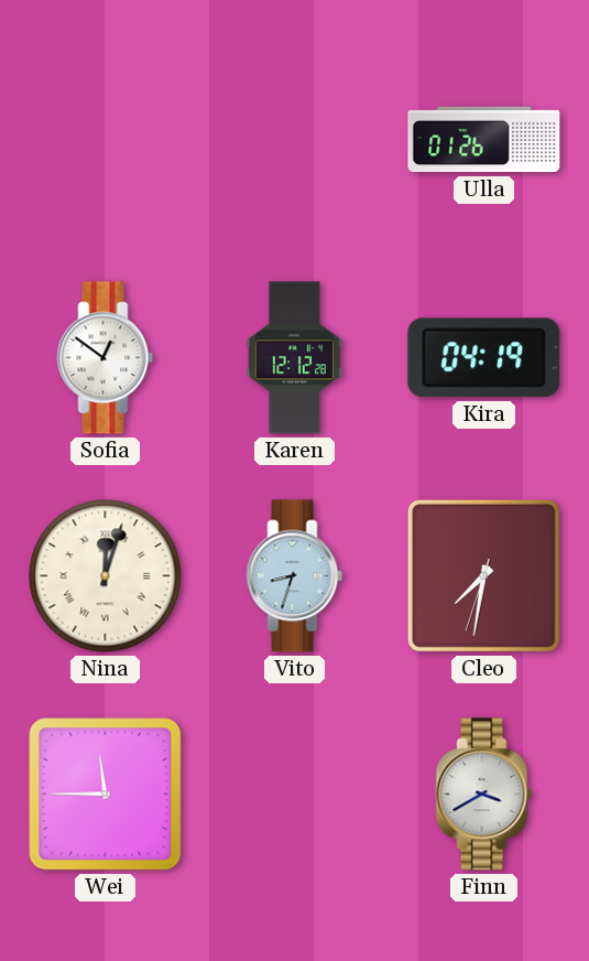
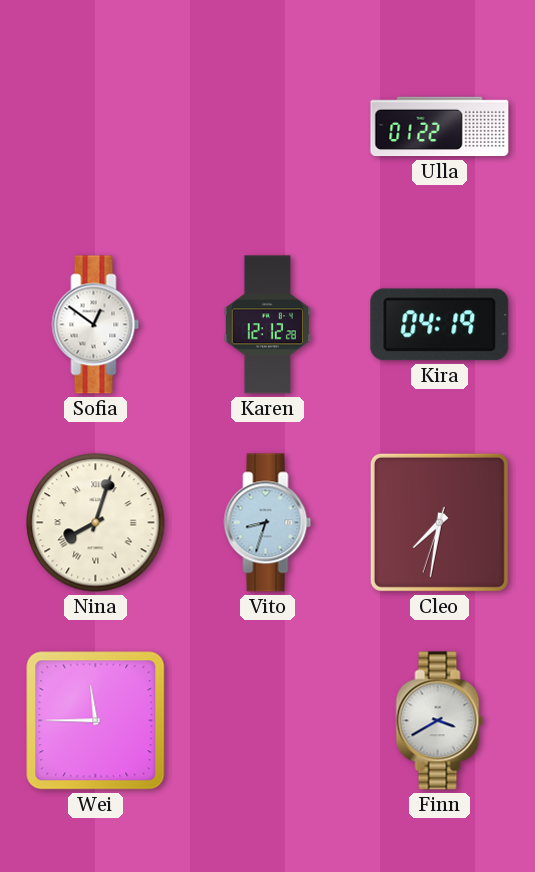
Ulla: 01:26 -> 01:22 (440, 127)
Nina: 12:03 -> 8:03 (96, 523)
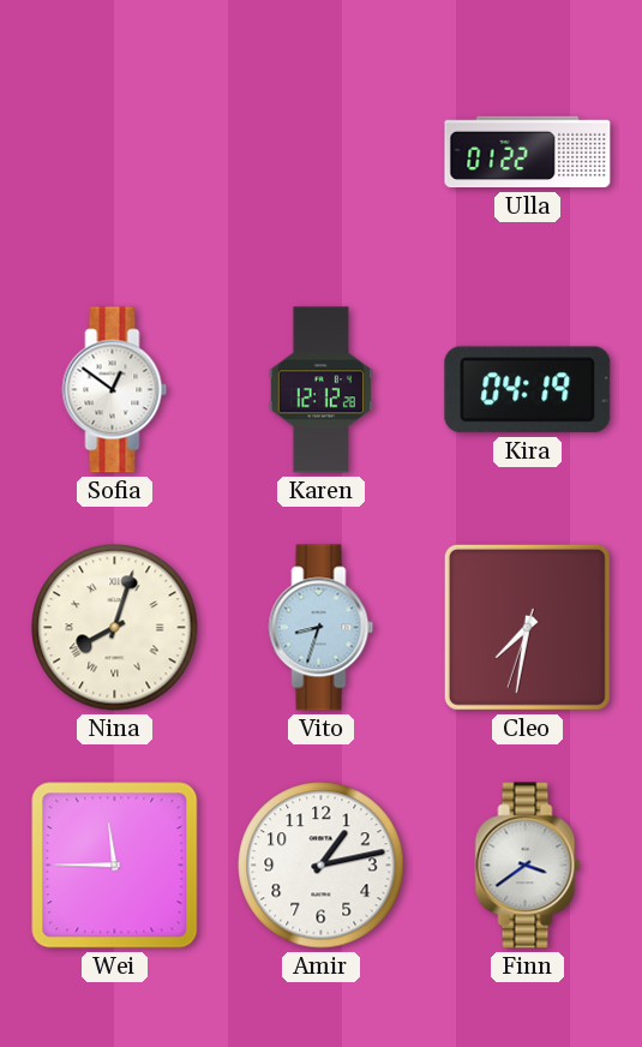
Amir: none -> 1:13 (322, 866)
Finn: 3:40 -> 3:39 (528, 866)
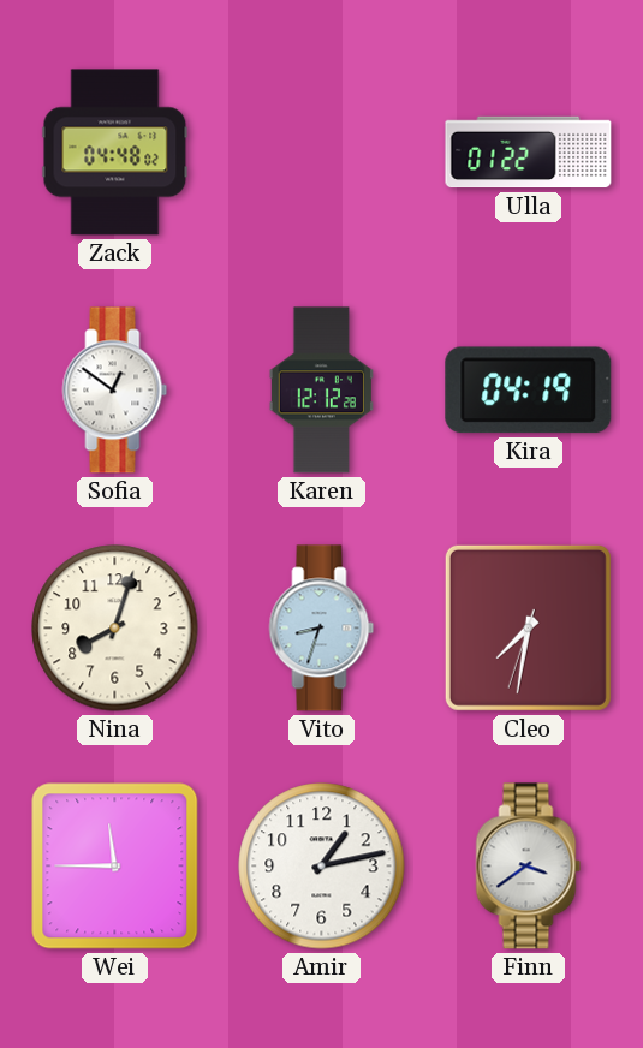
Zack: none -> 04:48 (115, 153)
Nina numerals: Roman -> Arabic (115, 629)
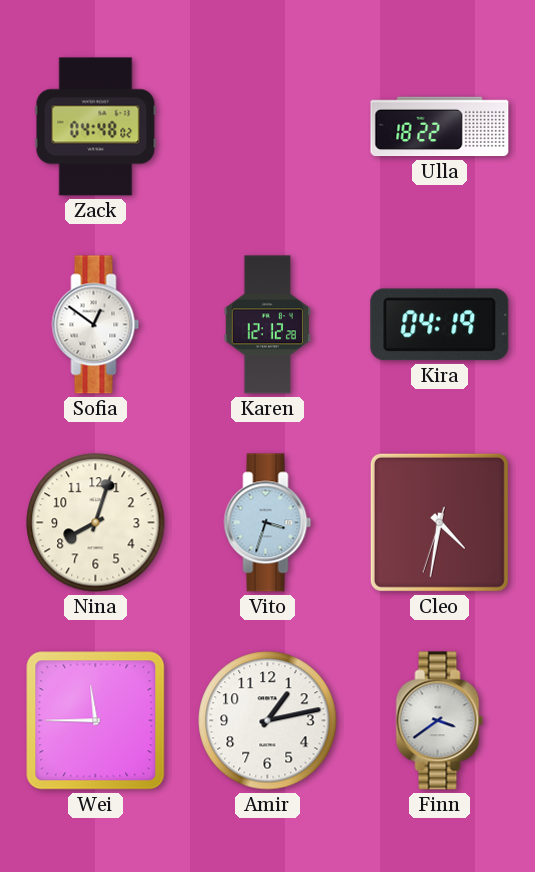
Ulla: 01:22 -> 18:22 (440, 127)
Vito: 8:33 -> 3:33 (268, 523)
Cleo: 7:31 -> 4:31 (439, 522)
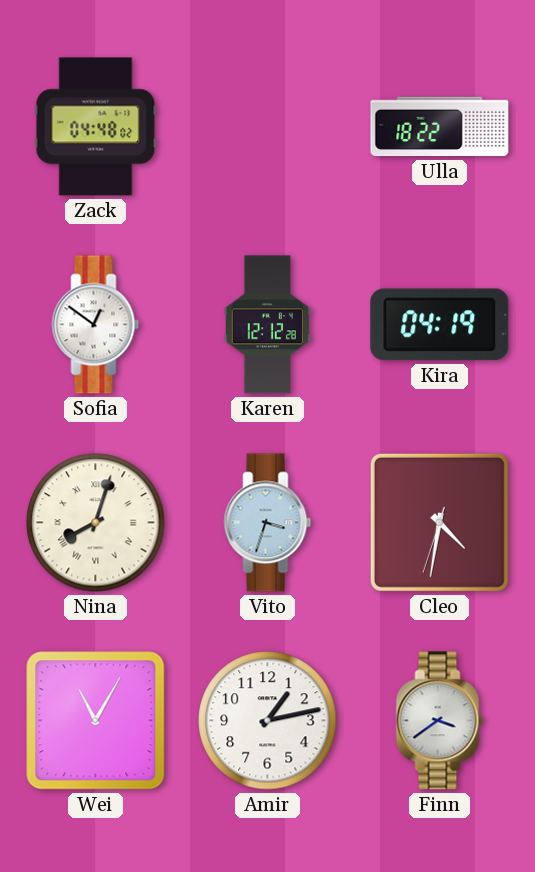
Nina numerals: Arabic -> Roman (96, 523)
Wei: 11:45 -> 11:05 (96, 721)
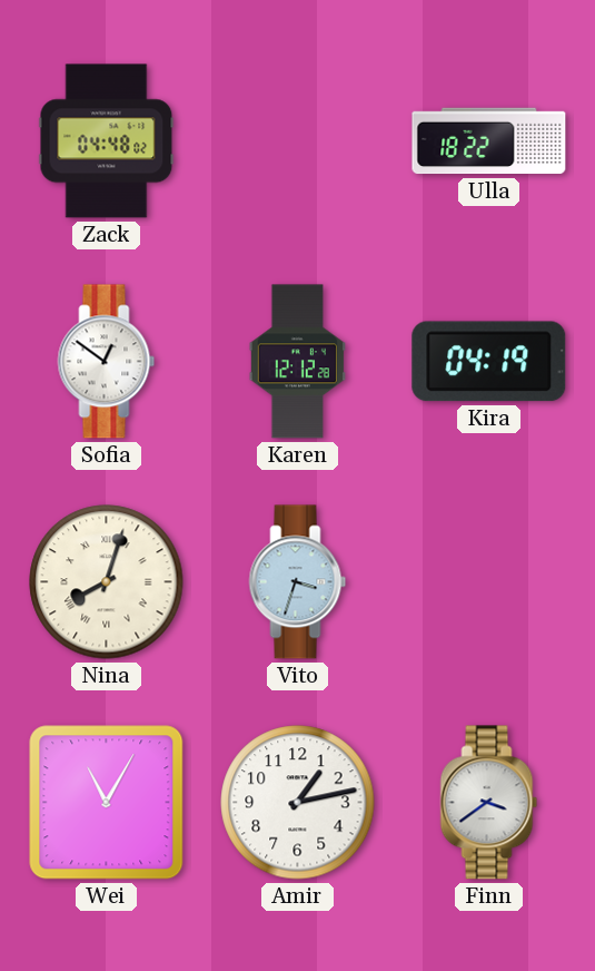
Cleo: 4:31 -> none (439, 522)
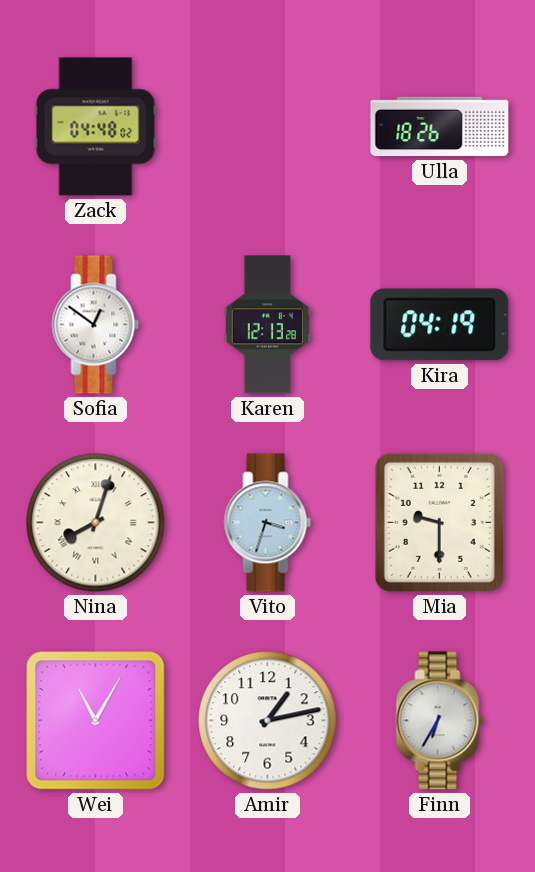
Ulla: 18:22 -> 18:26 (440, 127)
Karen: 12:12 -> 12:13 (267, 325)
Mia: none -> 9:30 (439, 522)
Finn: 3:39 -> 6:35 (440, 721)
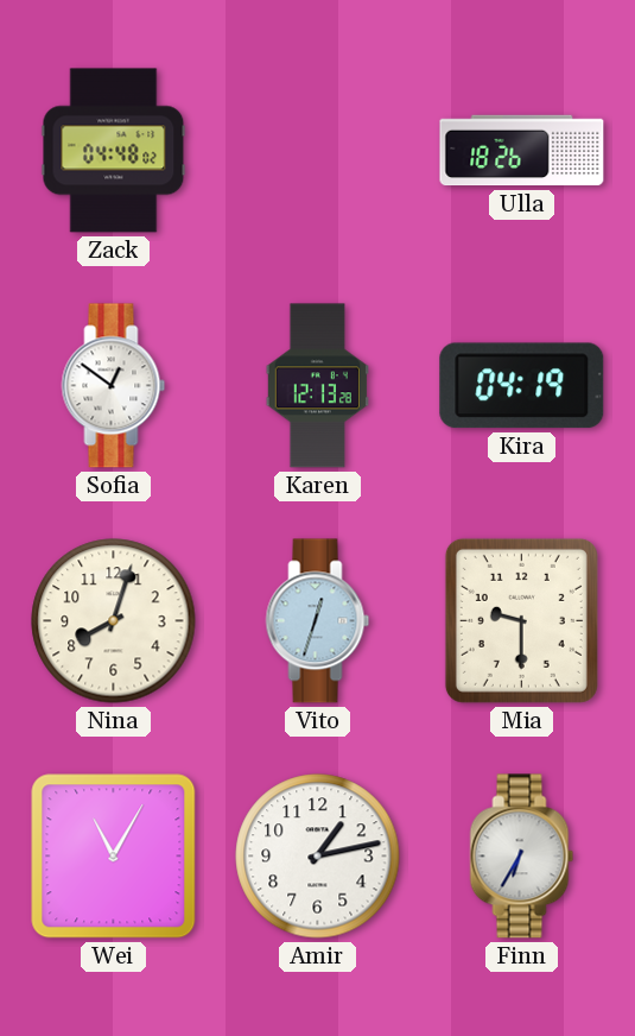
Nina numerals: Roman -> Arabic (114, 621)
Vito: 3:33 -> 12:33 (318, 621)
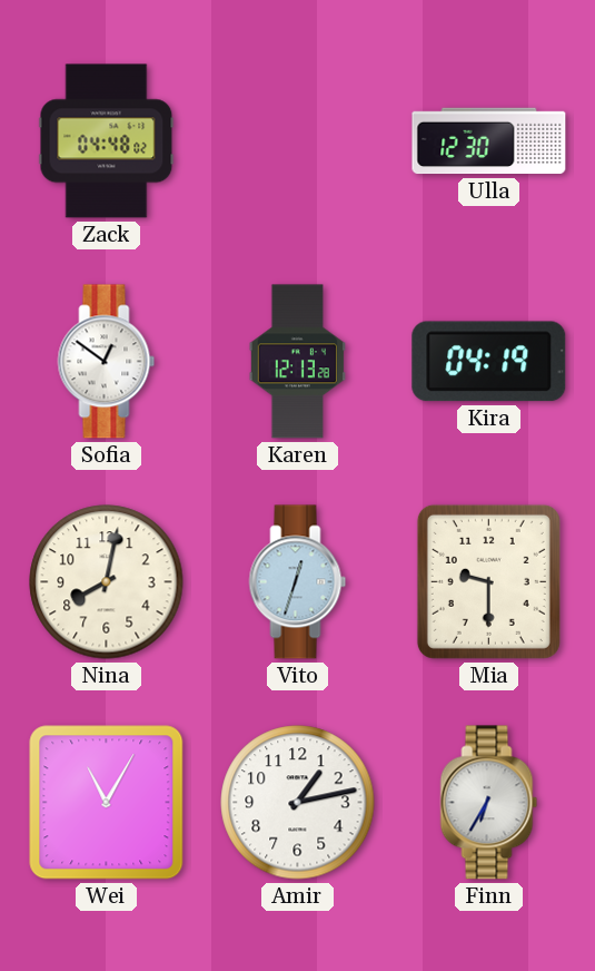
Ulla: 18:26 -> 12:30 (489, 141)
Nina: 8:03 -> 8:02 (107, 582)
